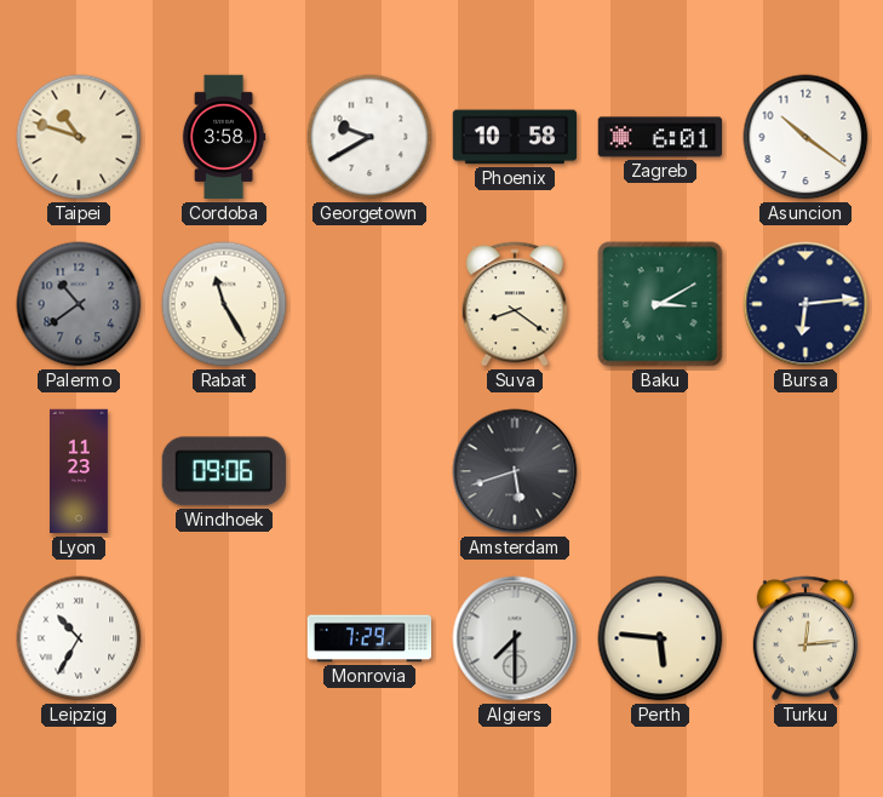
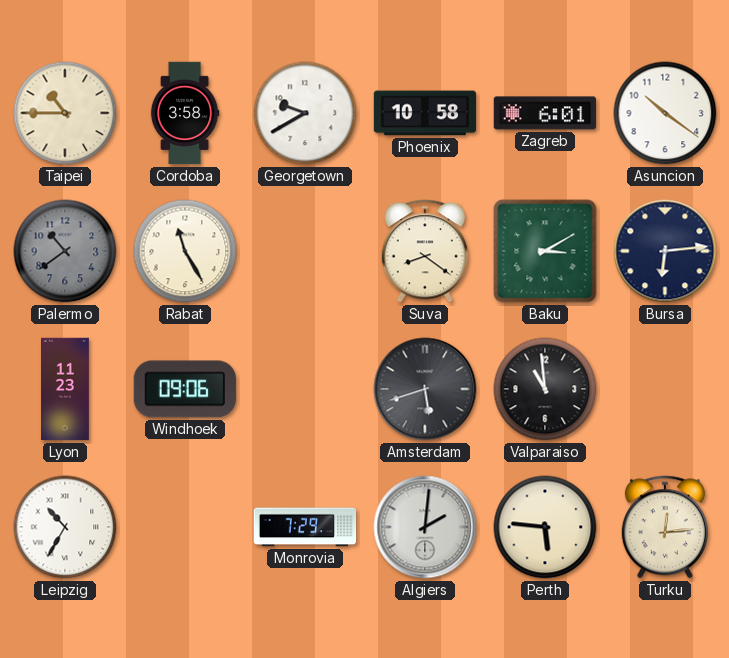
Taipei: 10:48 -> 10:45 (65, 113)
Valparaiso: none -> 10:59 (545, 389)
Algiers: 7:30 -> 2:01 (425, 527)
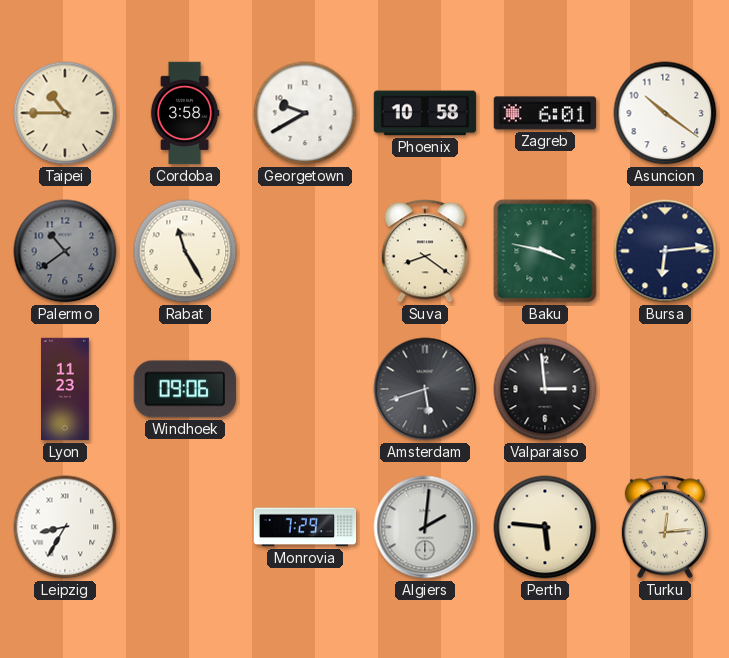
Baku: 3:10 -> 3:47 (545, 251)
Valparaiso: 10:59 -> 2:59 (545, 389)
Leipzig: 10:35 -> 8:35 (65, 527)
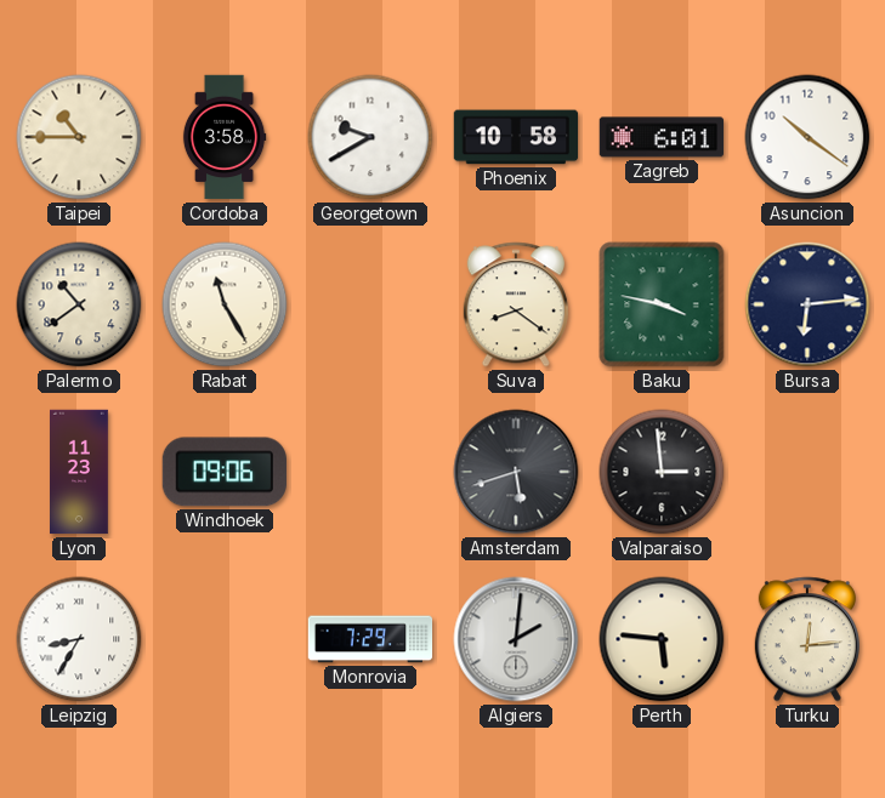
Palermo dial: grey -> cream (79, 304)
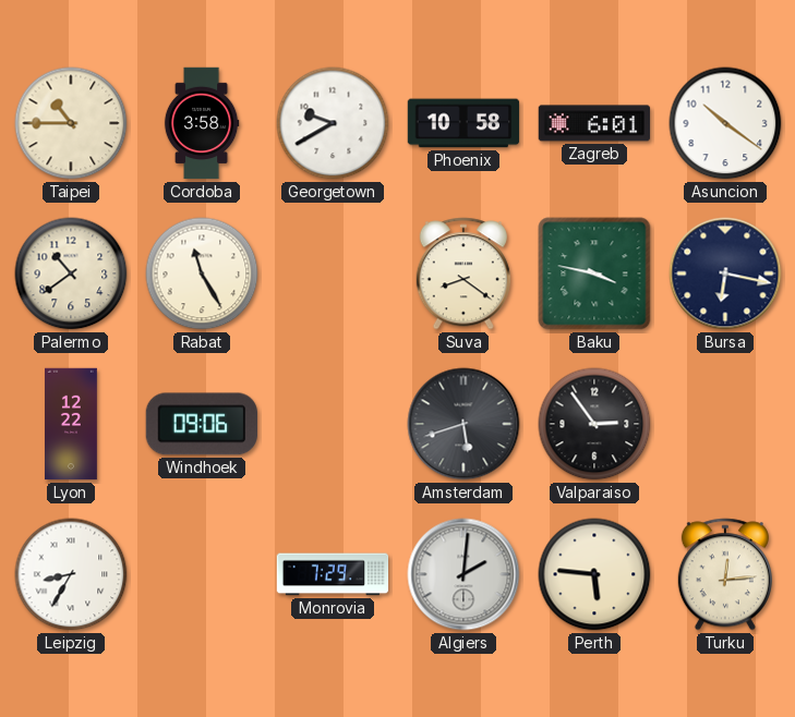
Bursa: 6:14 -> 6:17 (725, 274)
Lyon: 11:23 -> 12:22 (72, 424)
Valparaiso: 2:59 -> 2:54 (594, 424)
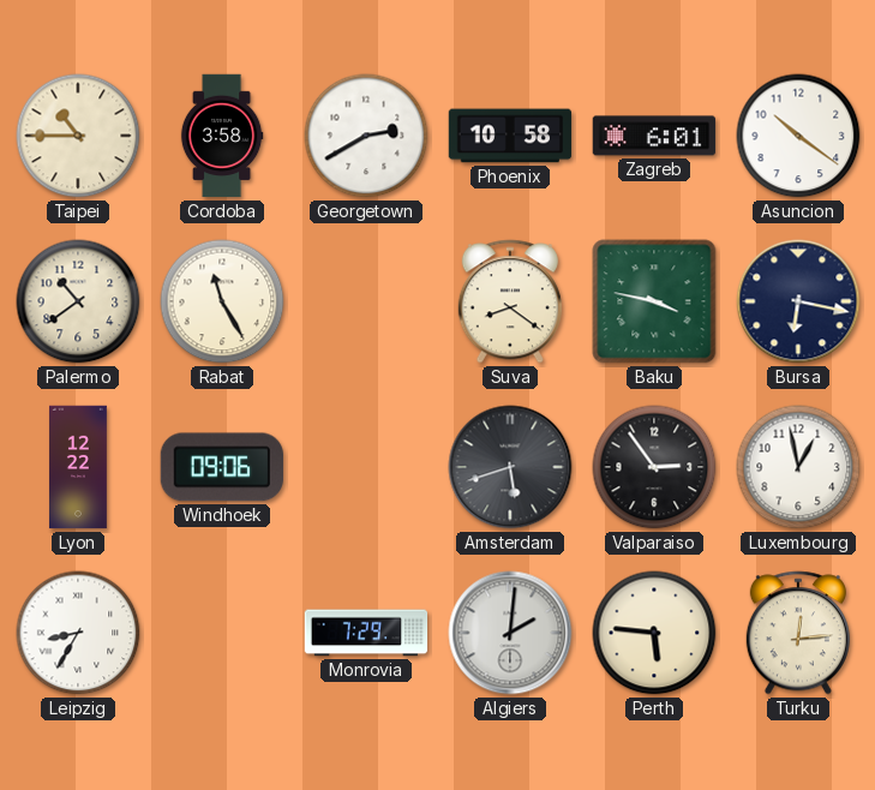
Georgetown: 9:40 -> 2:40 (366, 136)
Luxembourg: none -> 12:58 (798, 467)
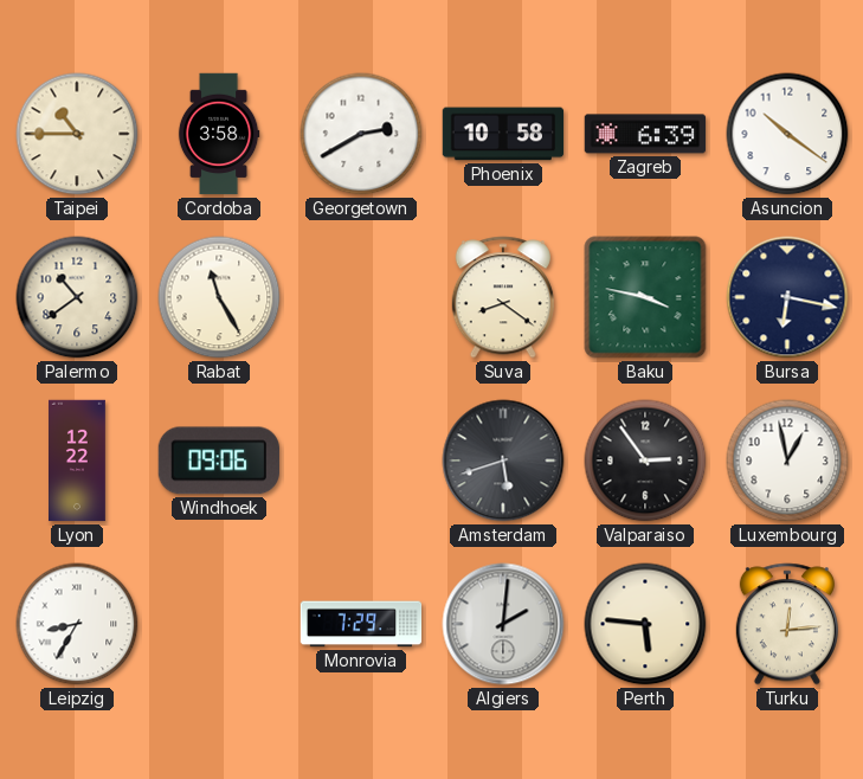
Zagreb: 6:01 -> 6:39 (645, 134)
